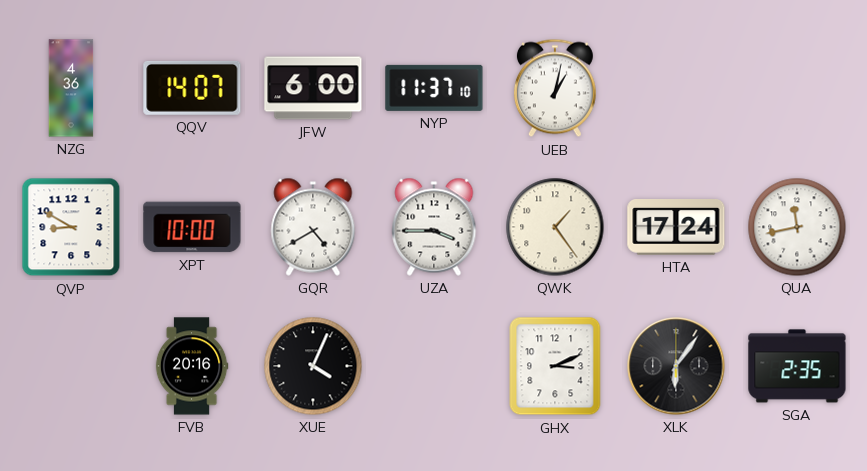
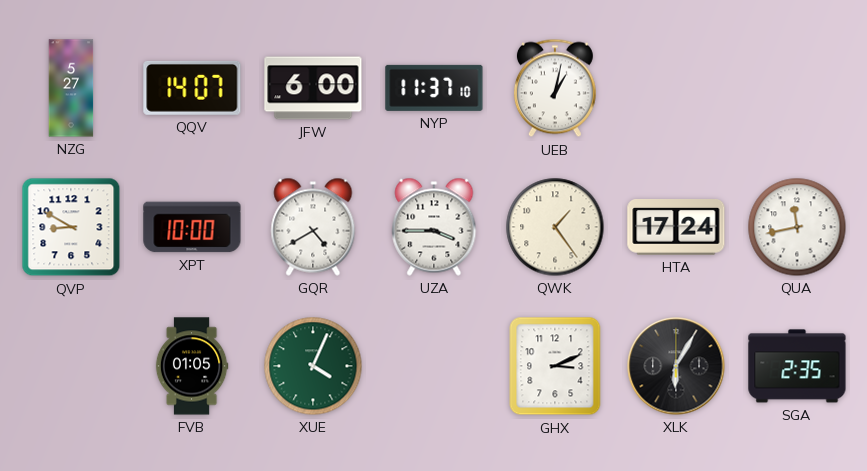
NZG: 4:36 -> 5:27 (71, 88)
FVB: 20:16 -> 01:05 (192, 366)
XUE dial: black -> green (313, 366)
XLK: 6:06 -> 6:05 (676, 366)
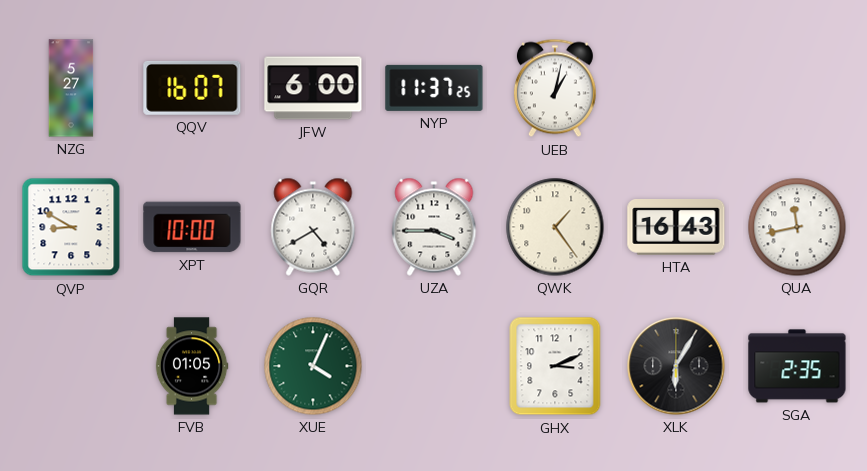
QQV: 14:07 -> 16:07 (192, 88)
NYP: 11:37:10 -> 11:37:25 (434, 88)
HTA: 17:24 -> 16:43 (676, 228)
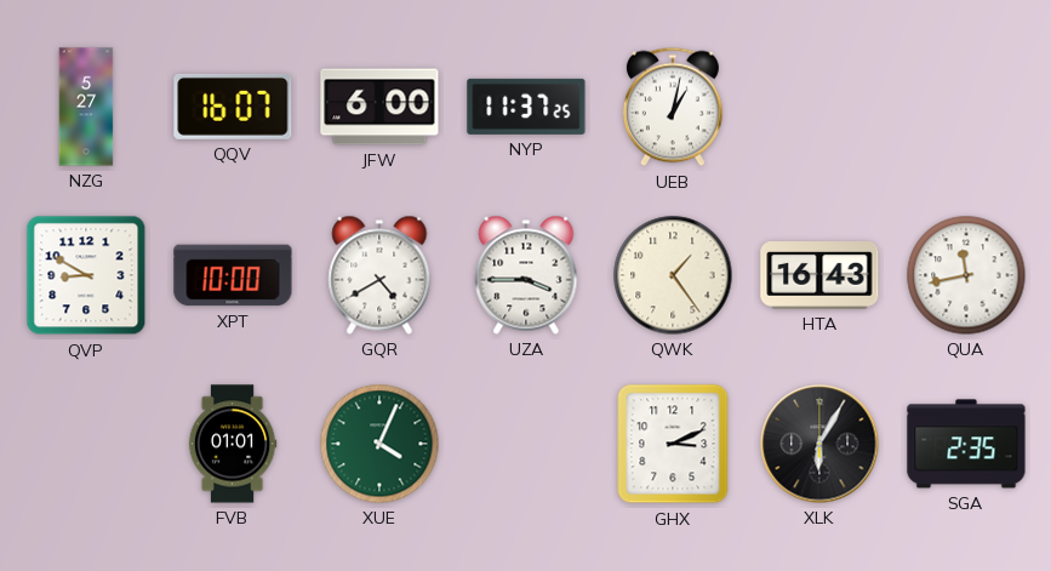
FVB: 01:05 -> 01:01 (233, 444)
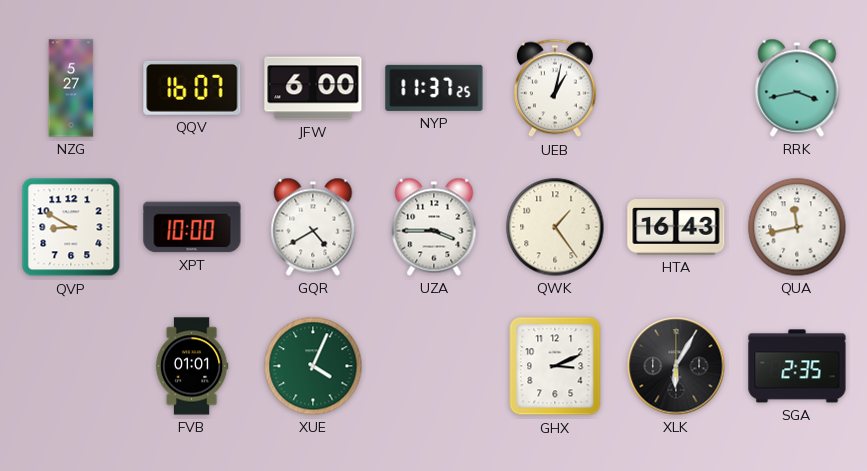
RRK: none -> 3:43 (797, 88)
